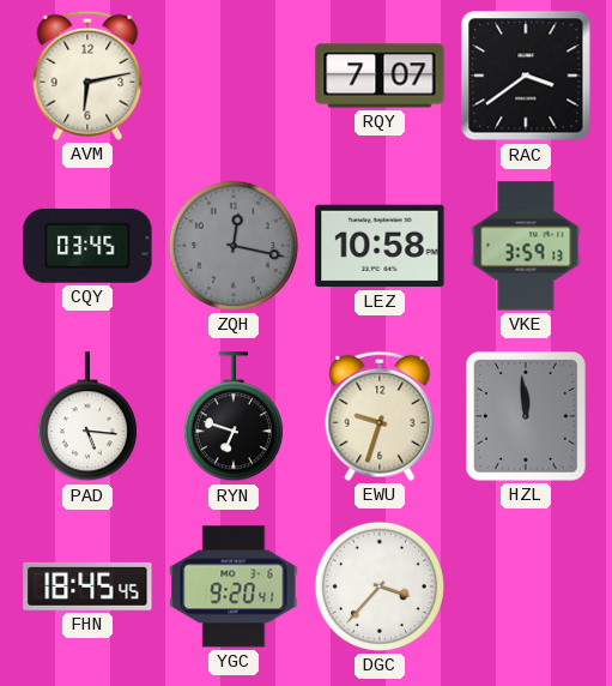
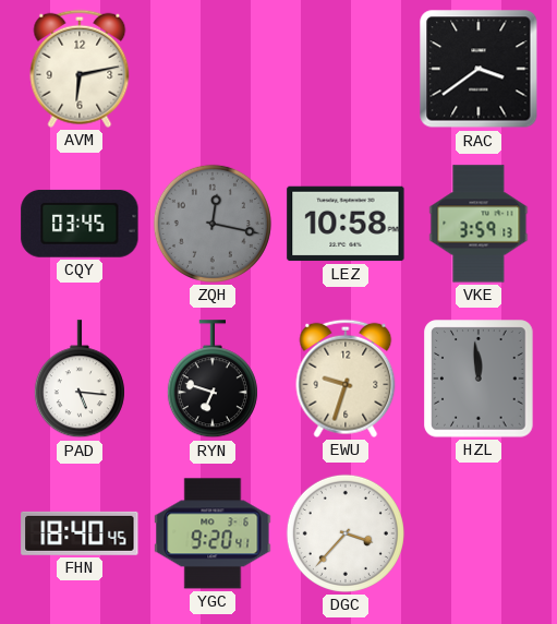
RQY: 7:07 -> none (380, 76)
FHN: 18:45 -> 18:40 (80, 533)
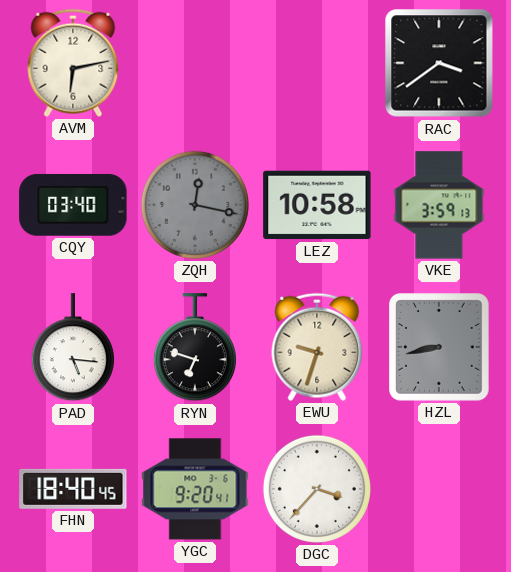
CQY: 03:45 -> 03:40 (73, 205)
HZL: 11:59 -> 8:43 (439, 347)
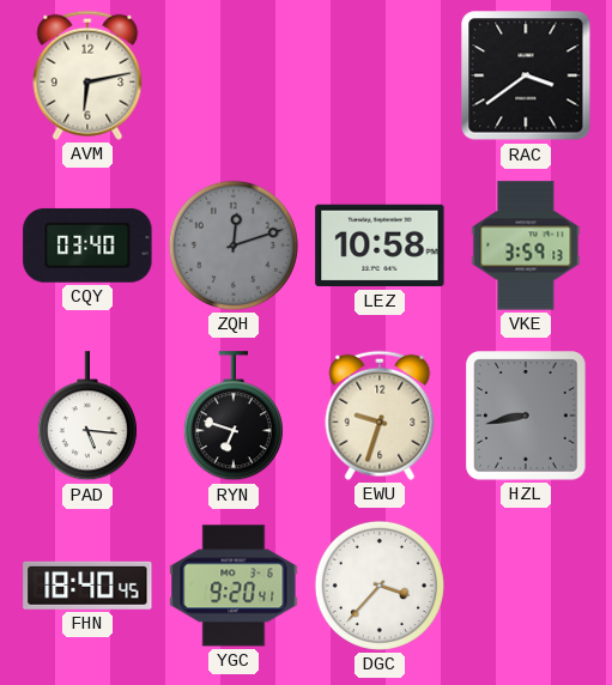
ZQH: 12:17 -> 12:12 (234, 245)
